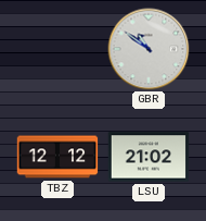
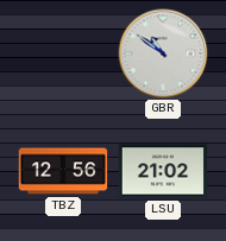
TBZ: 12:12 -> 12:56 (63, 171)
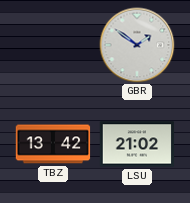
GBR: 10:51 -> 1:51 (137, 45)
TBZ: 12:56 -> 13:42 (53, 144)
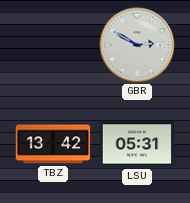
GBR: 1:51 -> 2:50 (137, 45)
LSU: 21:02 -> 05:31 (137, 144)
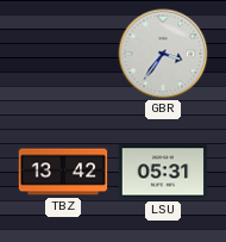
GBR: 2:50 -> 3:36 (163, 54)
